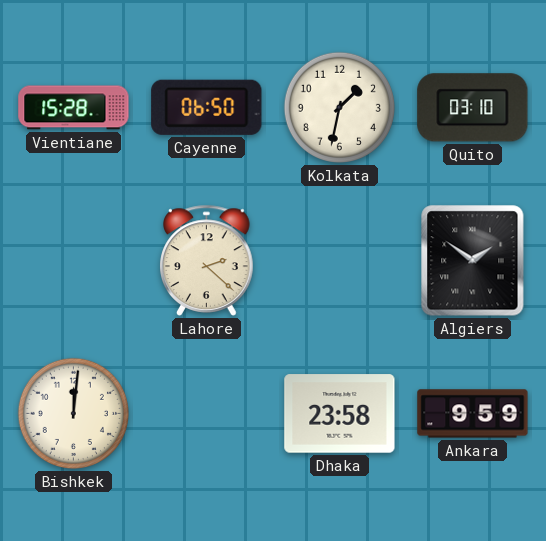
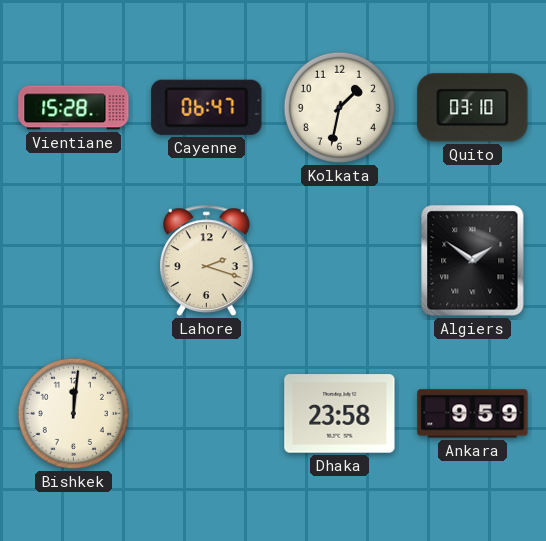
Cayenne: 06:50 -> 06:47 (207, 107)
Lahore: 2:22 -> 2:18 (207, 260)
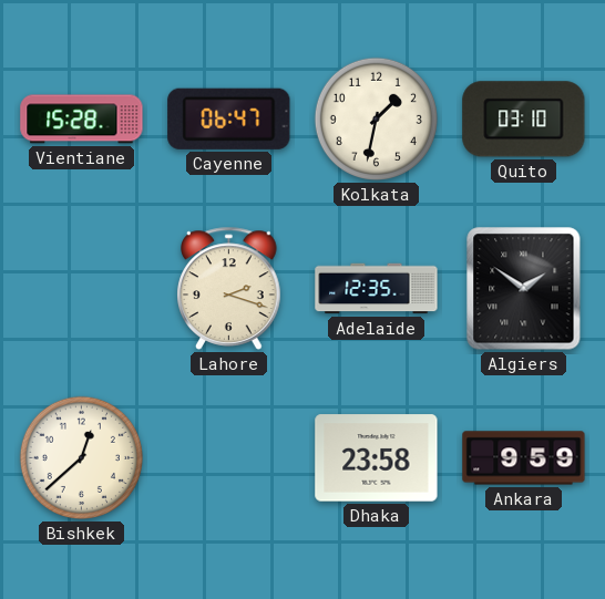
Adelaide: none -> 12:35 (377, 289)
Bishkek: 12:01 -> 12:38 (81, 457)
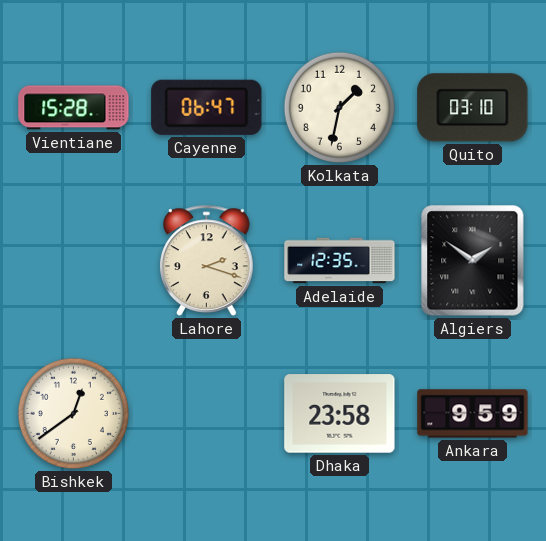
Bishkek: 12:38 -> 12:39 (73, 413)
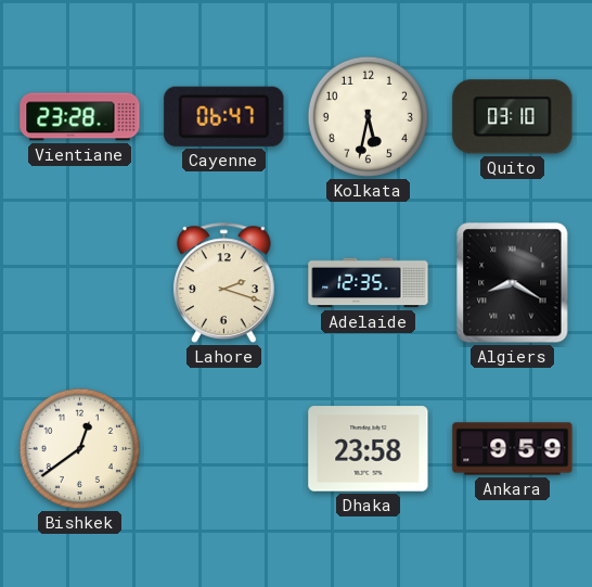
Vientiane: 15:28 -> 23:28 (80, 117)
Kolkata: 1:32 -> 5:32 (368, 116)
Algiers: 1:51 -> 8:20 (513, 283)
